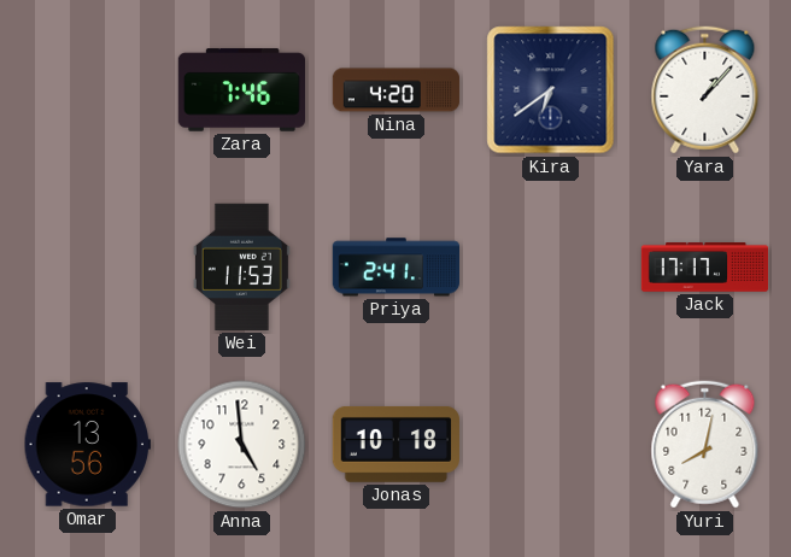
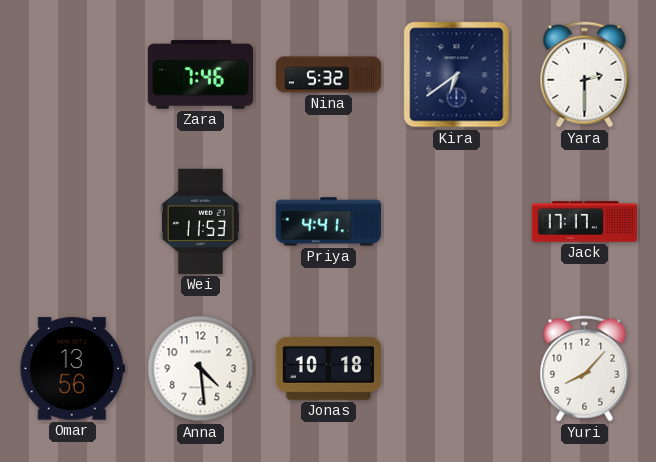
Nina: 4:20 -> 5:32 (329, 75)
Yara: 1:07 -> 2:30 (585, 75)
Priya: 2:41 -> 4:41 (328, 222)
Anna: 4:59 -> 4:29 (201, 369)
Yuri: 8:02 -> 8:07 (585, 369)
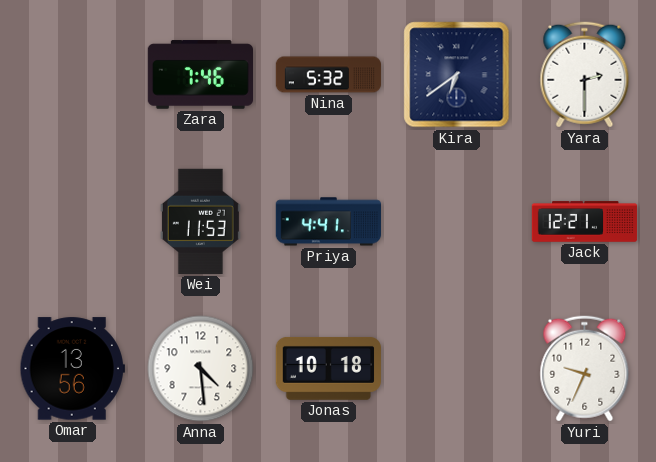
Jack: 17:17 -> 12:21 (585, 222)
Yuri: 8:07 -> 9:34 (585, 369)
